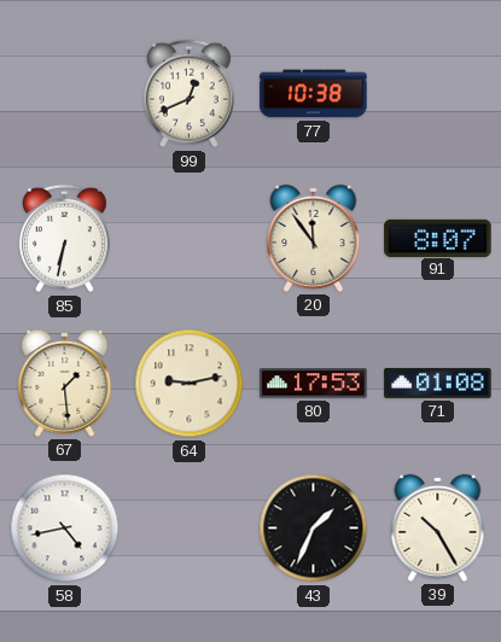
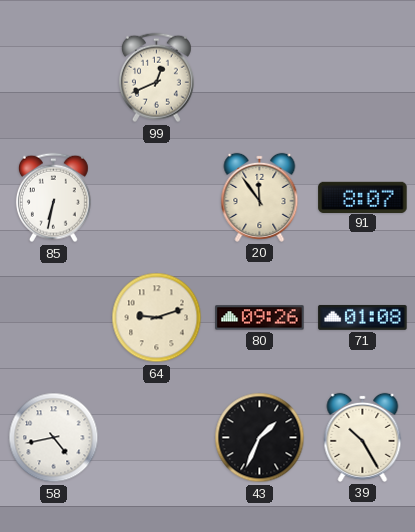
77: 10:38 -> none (314, 94)
67: 1:29 -> none (65, 383)
64: 9:13 -> 9:12 (157, 318)
80: 17:53 -> 09:26 (260, 318)
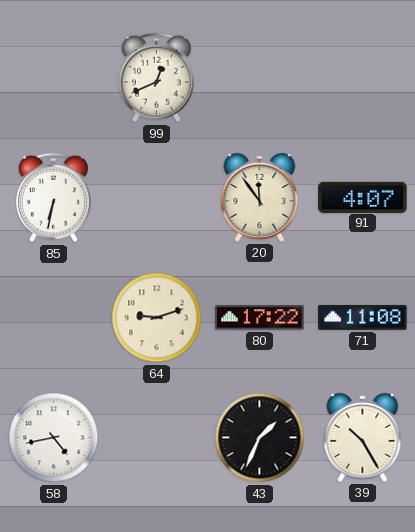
91: 8:07 -> 4:07 (363, 197)
80: 09:26 -> 17:22 (260, 318)
71: 01:08 -> 11:08 (363, 317)
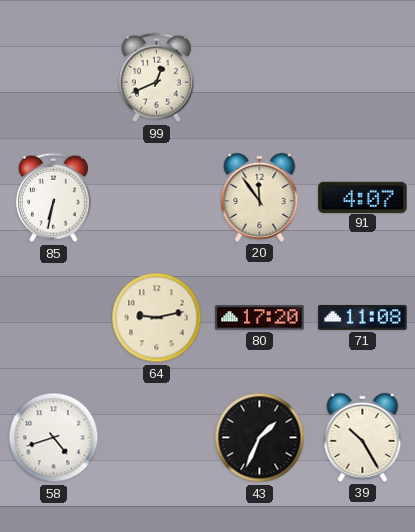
64: 9:12 -> 9:13 (157, 318)
80: 17:22 -> 17:20 (260, 318)
58: 4:43 -> 4:42 (54, 438)
